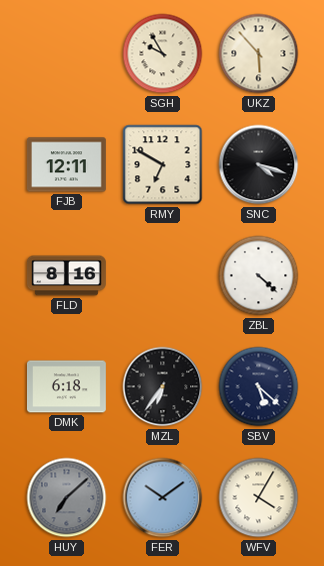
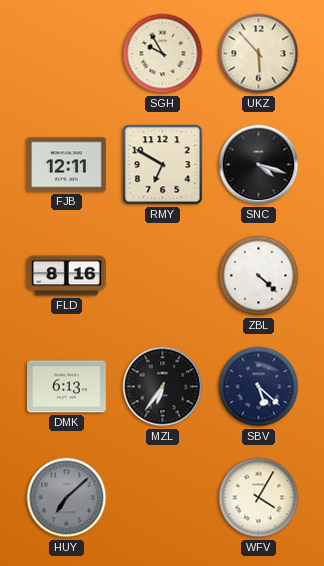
DMK: 6:18 -> 6:13 (66, 387)
FER: 10:09 -> none (163, 498)
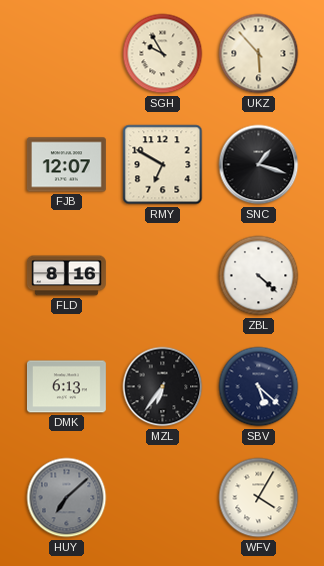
FJB: 12:11 -> 12:07 (66, 165)
SNC: 4:18 -> 1:18 (259, 165)
